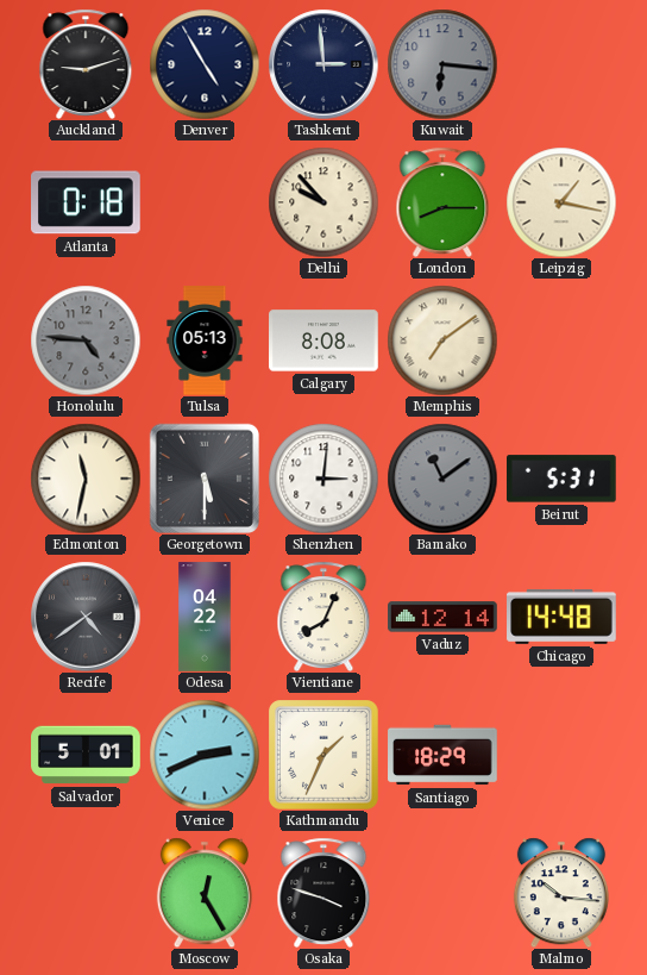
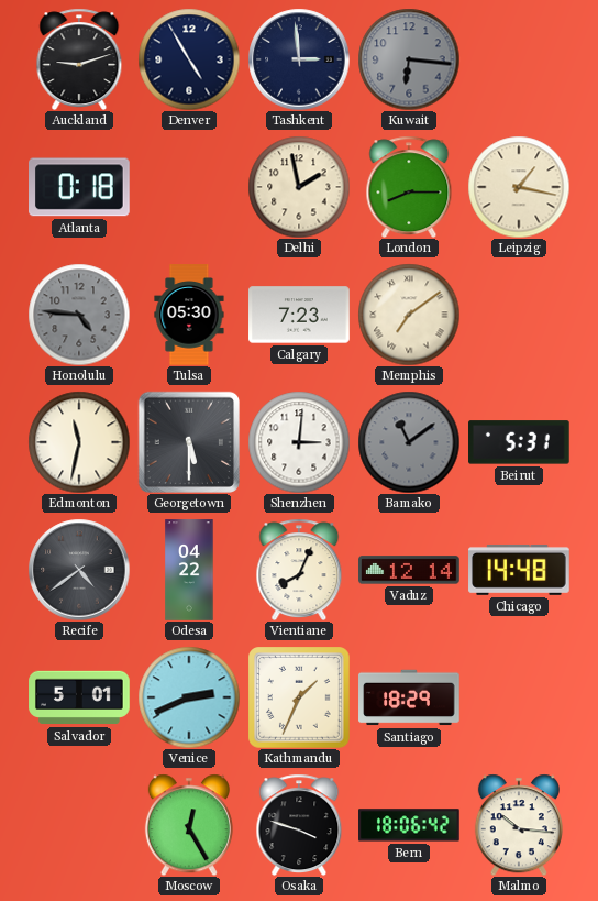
Delhi: 9:53 -> 1:58 (299, 187)
Tulsa: 05:13 -> 05:30 (189, 315)
Calgary: 8:08 -> 7:23 (299, 315)
Bern: none -> 18:06 (410, 825)
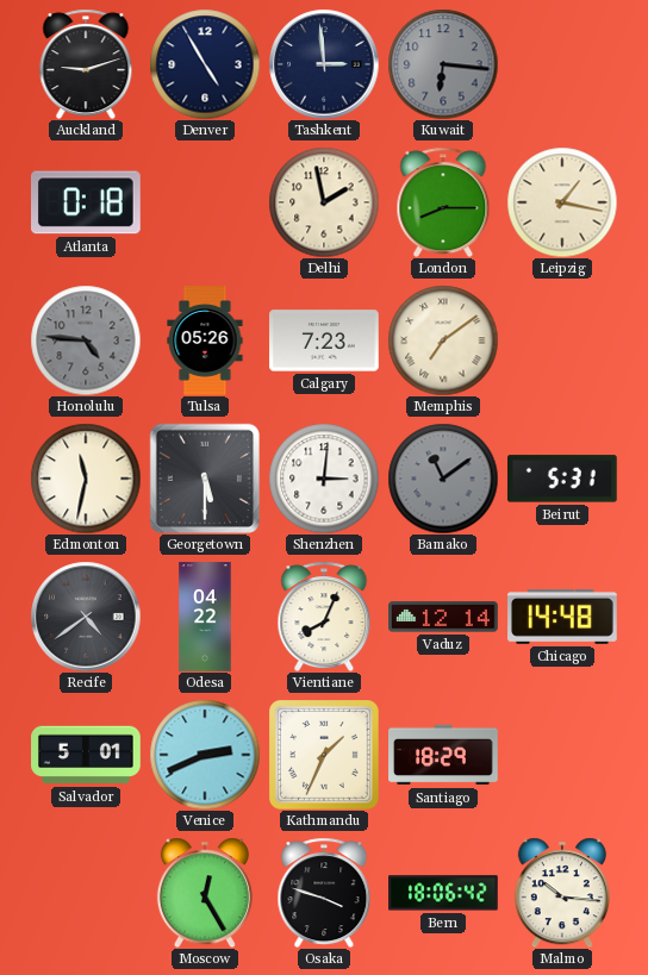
Tulsa: 05:30 -> 05:26 (205, 340)
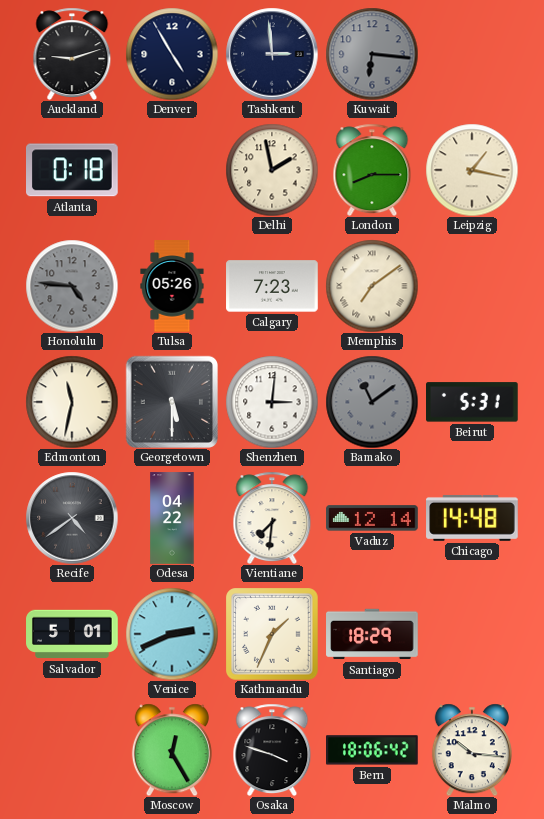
Vientiane: 8:04 -> 7:31 (272, 518)
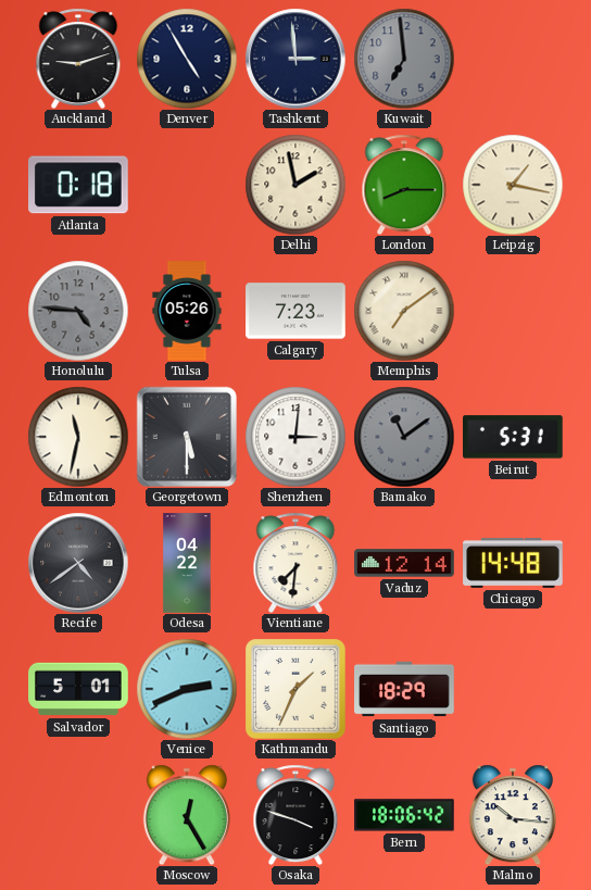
Kuwait: 6:16 -> 6:59 (404, 59)
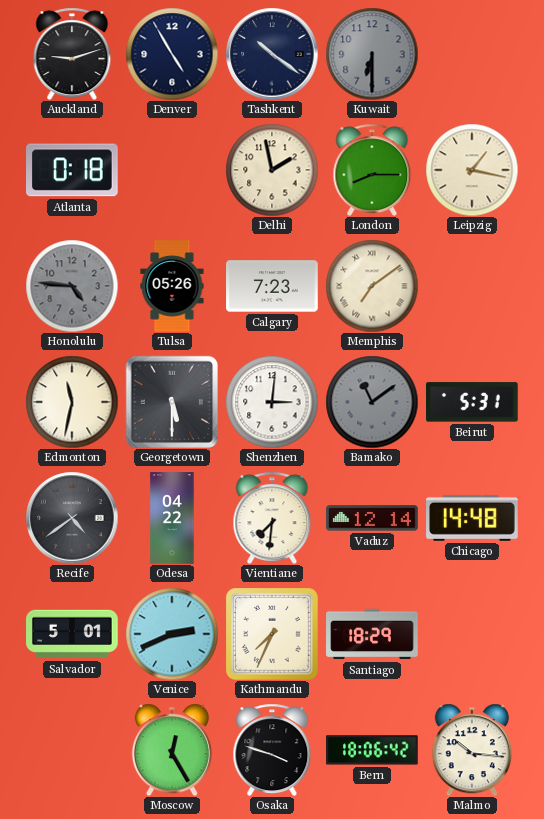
Tashkent: 2:59 -> 10:21 (272, 54)
Kuwait: 6:59 -> 6:30 (372, 54)
Kathmandu: 1:34 -> 7:34 (273, 635)
